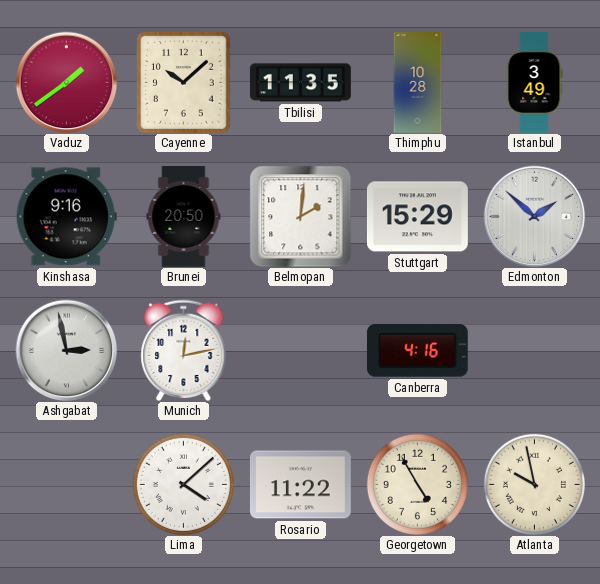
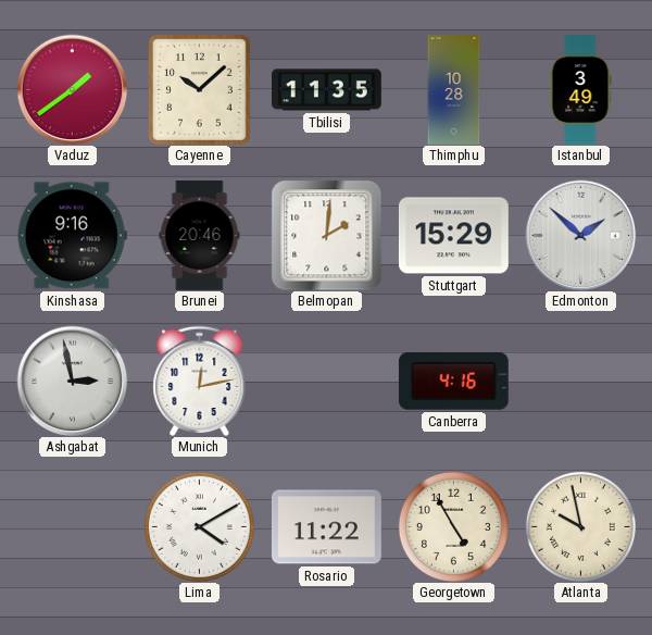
Brunei: 20:50 -> 20:46 (200, 236)
Lima: 4:08 -> 4:10 (199, 526)
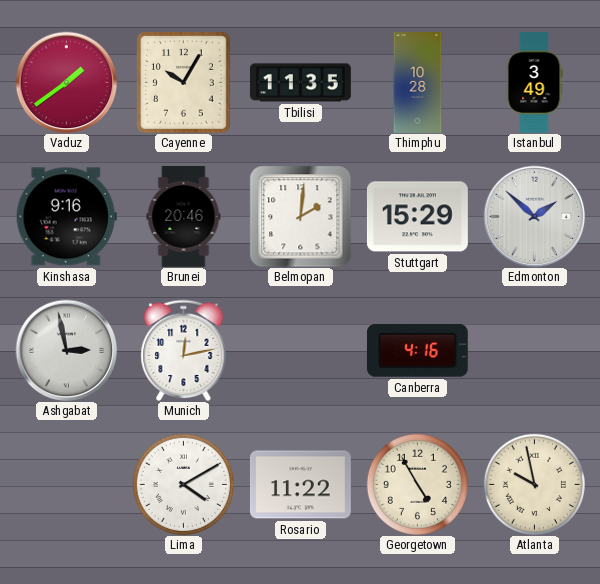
Cayenne: 10:08 -> 10:05 (184, 83)
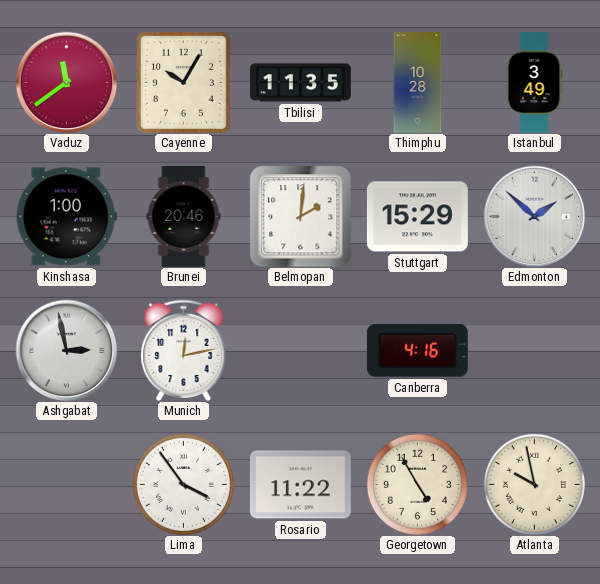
Vaduz: 1:39 -> 11:39 (66, 82)
Kinshasa: 9:16 -> 1:00 (66, 217)
Lima: 4:10 -> 3:54 (183, 484)
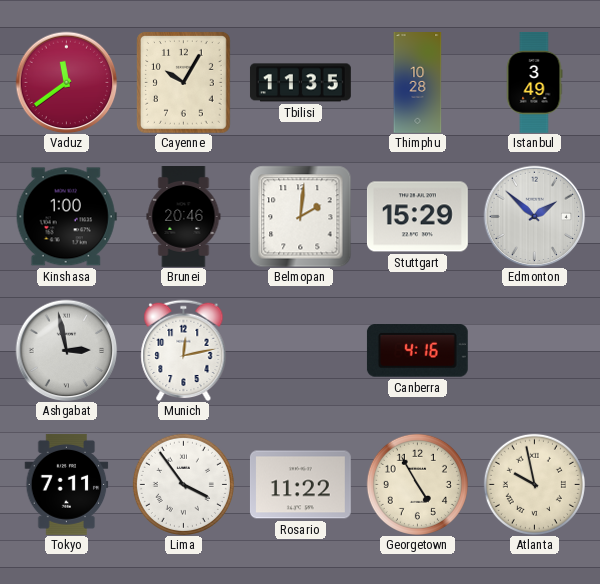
Tokyo: none -> 7:11 (67, 484)
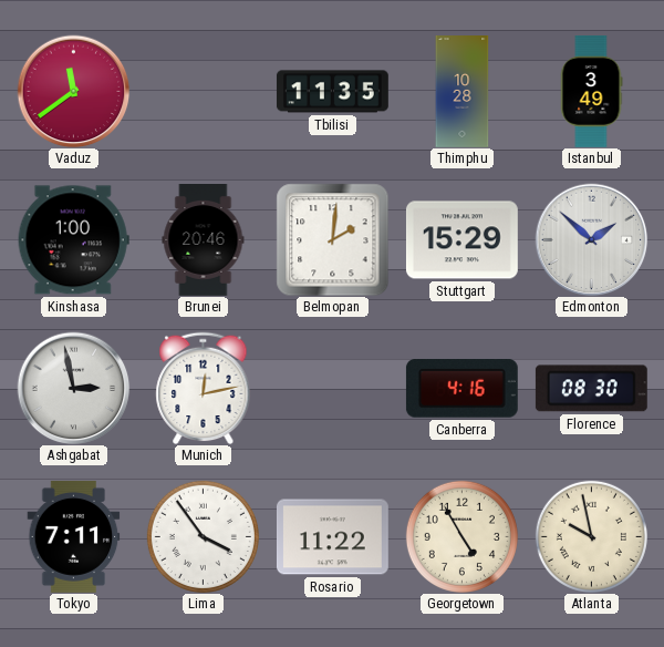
Cayenne: 10:05 -> none (184, 83)
Florence: none -> 08:30 (591, 389)
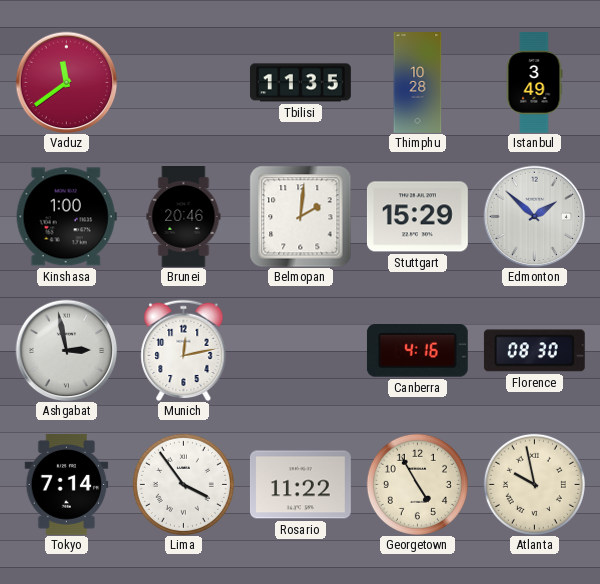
Tokyo: 7:11 -> 7:14 (67, 484)
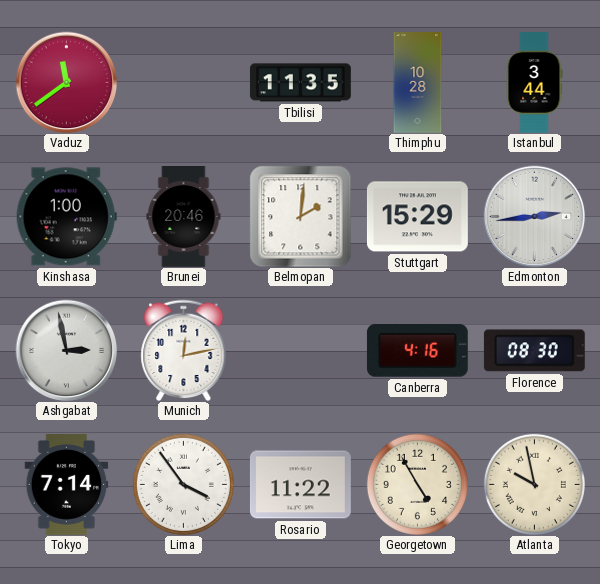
Istanbul: 3:49 -> 3:44 (534, 83)
Edmonton: 1:52 -> 2:44 (534, 216)
